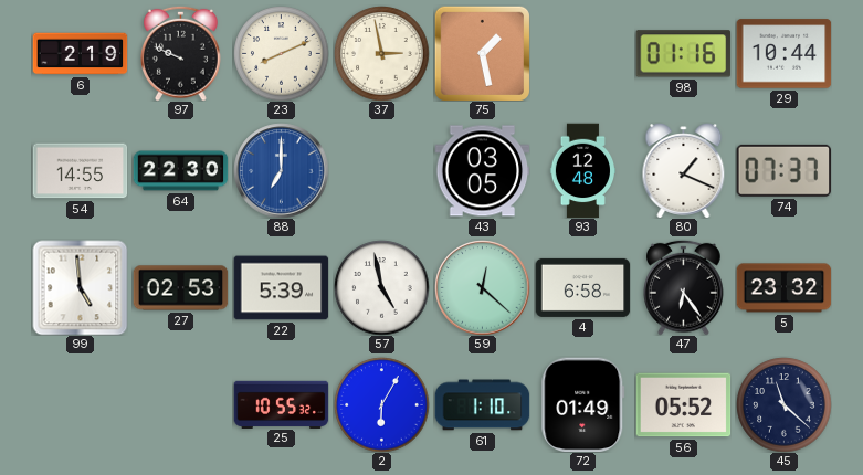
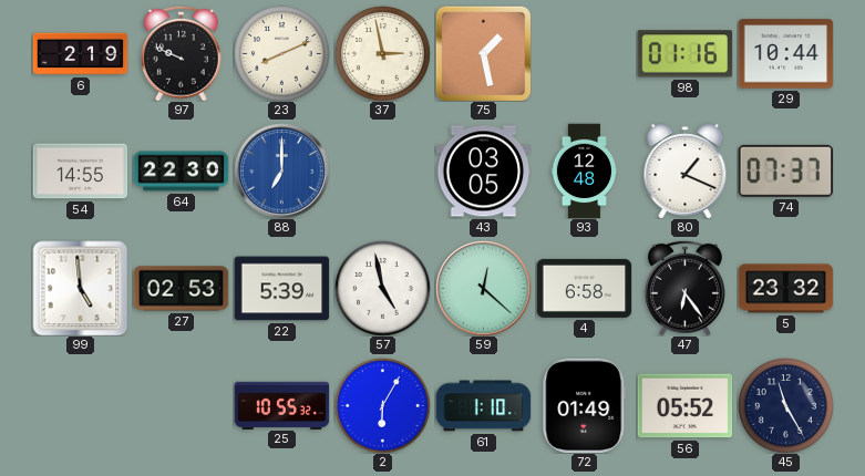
45: 11:22 -> 11:25 (785, 405)
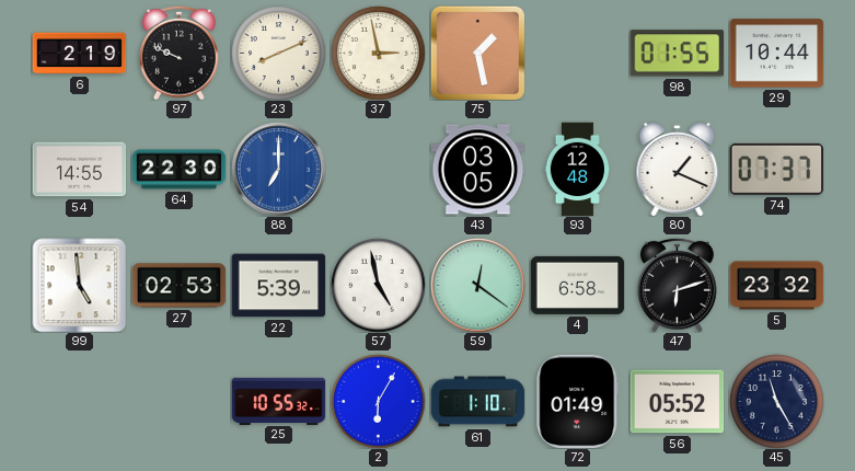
98: 01:16 -> 01:55 (677, 54)
59: 12:22 -> 12:21 (477, 285)
47: 6:24 -> 6:12 (678, 285)
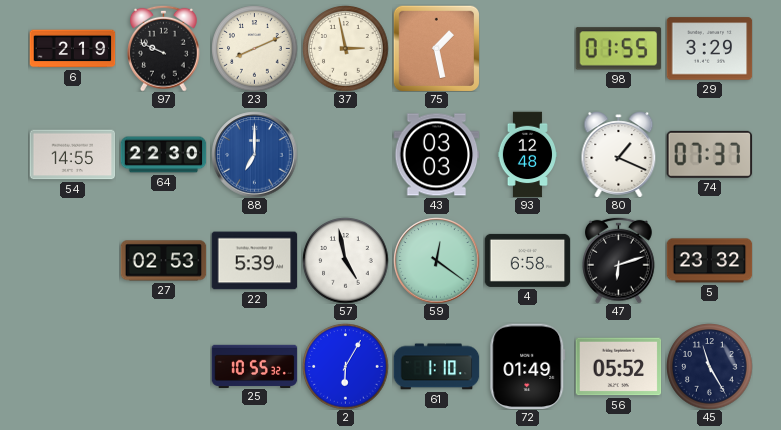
29: 10:44 -> 3:29 (709, 49)
43: 03:05 -> 03:03 (436, 155)
99: 4:59 -> none (79, 285)
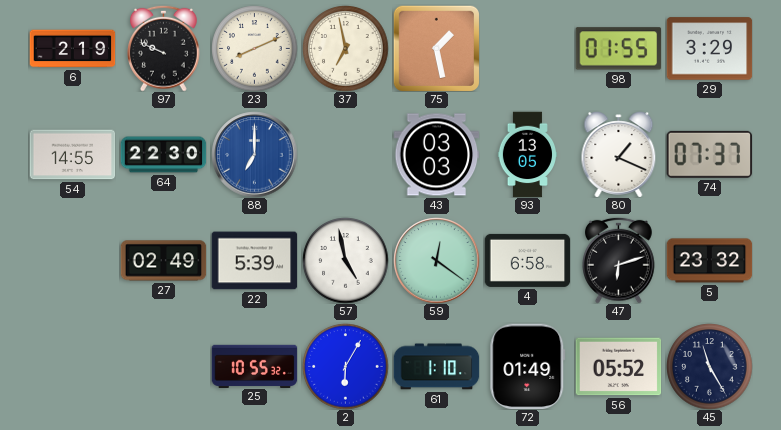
37: 2:58 -> 6:58 (345, 48)
93: 12:48 -> 13:05 (527, 154)
27: 02:53 -> 02:49 (163, 261)
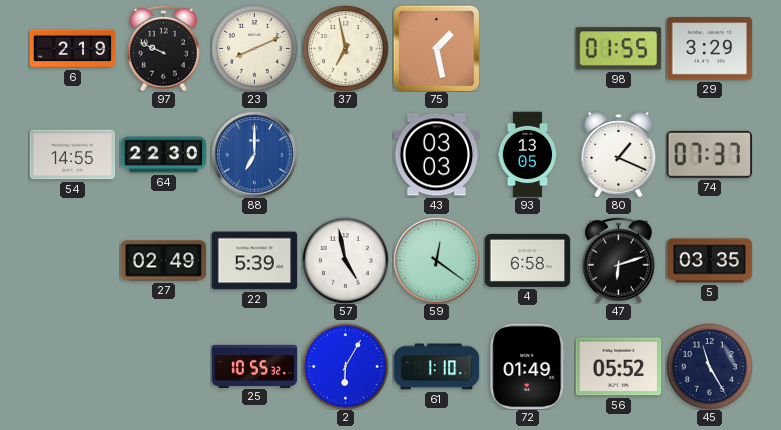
5: 23:32 -> 03:35 (709, 261)
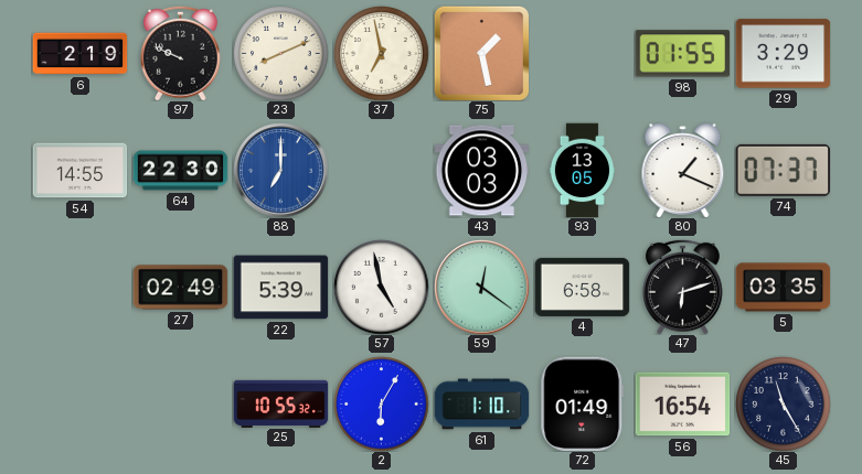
56: 05:52 -> 16:54 (682, 405)
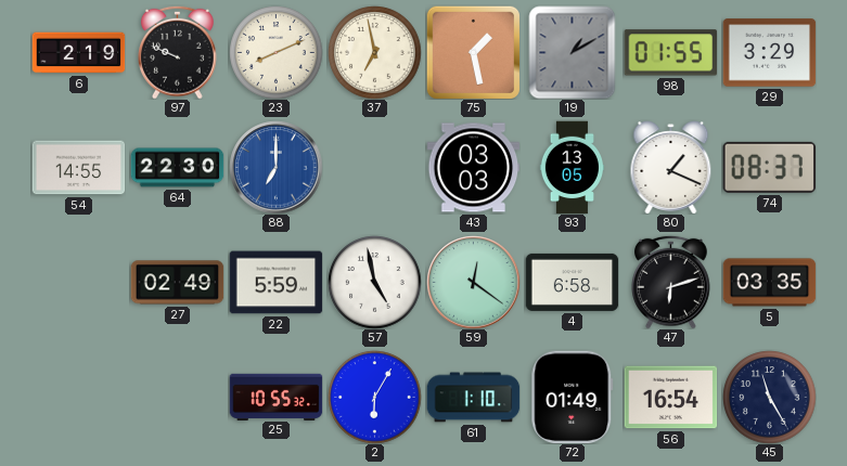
19: none -> 1:10 (573, 52)
74: 07:37 -> 08:37 (769, 167)
22: 5:39 -> 5:59 (275, 283)
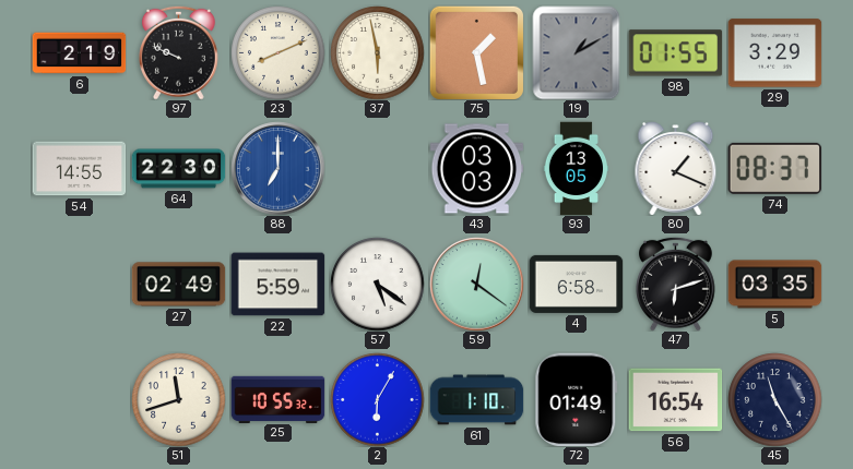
37: 6:58 -> 5:58 (377, 52)
57: 4:58 -> 5:21 (377, 284)
51: none -> 11:42 (178, 399)
